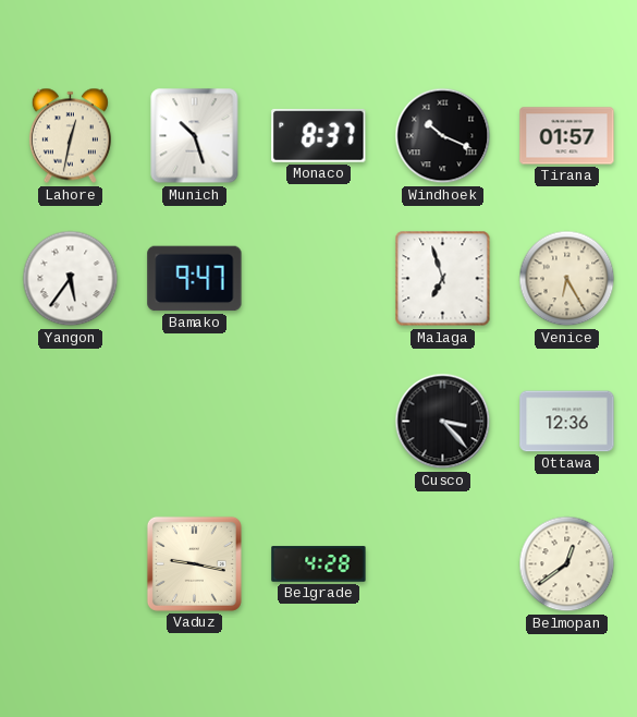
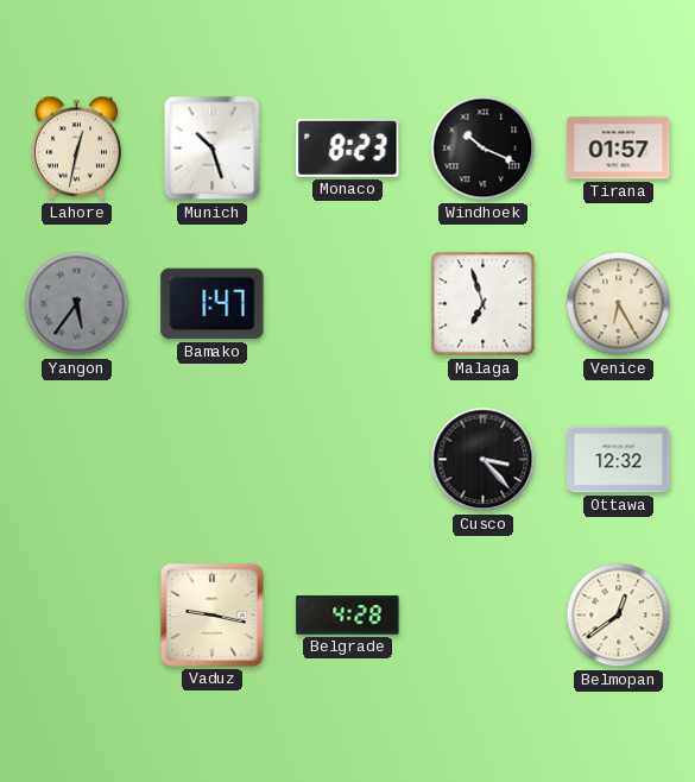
Monaco: 8:37 -> 8:23 (348, 147)
Yangon dial: white -> grey (77, 304)
Bamako: 9:47 -> 1:47 (213, 304)
Ottawa: 12:36 -> 12:32 (619, 460)
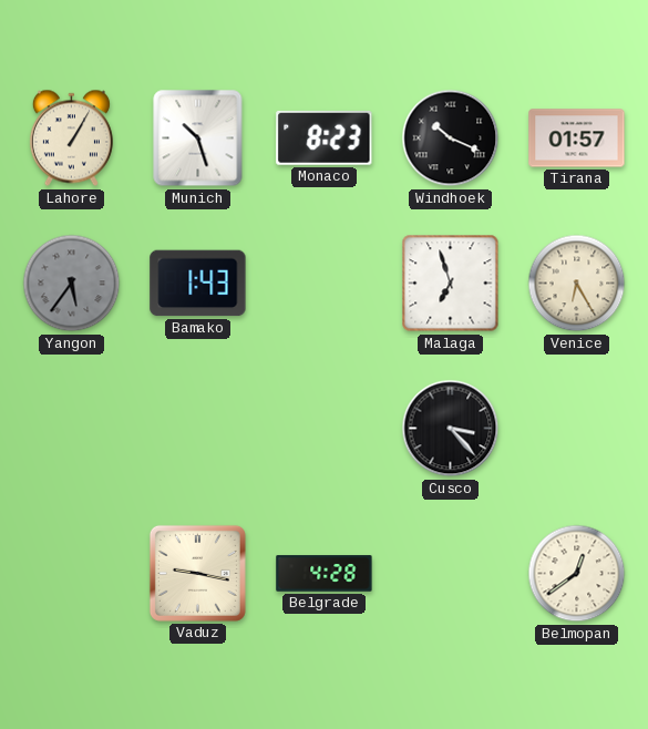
Lahore: 12:32 -> 1:05 (71, 138)
Bamako: 1:47 -> 1:43 (198, 284)
Ottawa: 12:32 -> none (619, 460)
